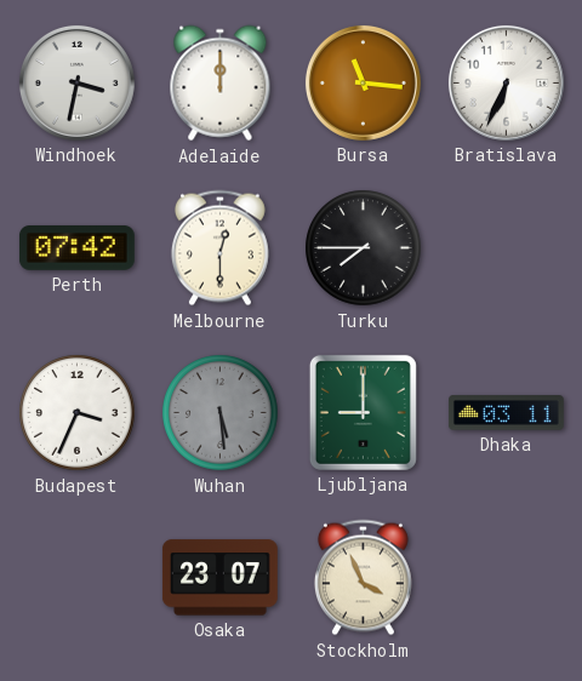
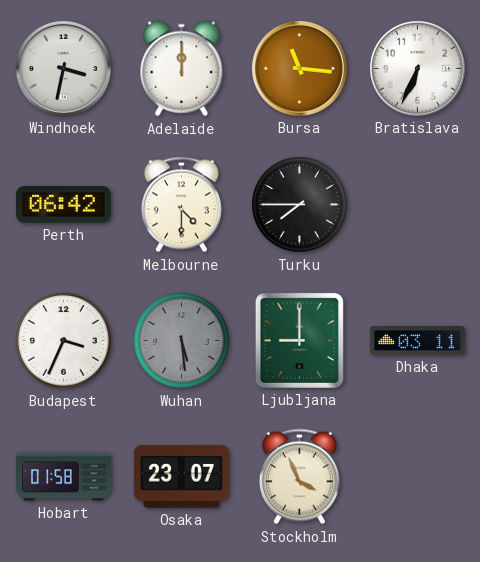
Perth: 07:42 -> 06:42 (63, 205)
Melbourne: 12:30 -> 4:30 (181, 205)
Hobart: none -> 01:58 (63, 477)
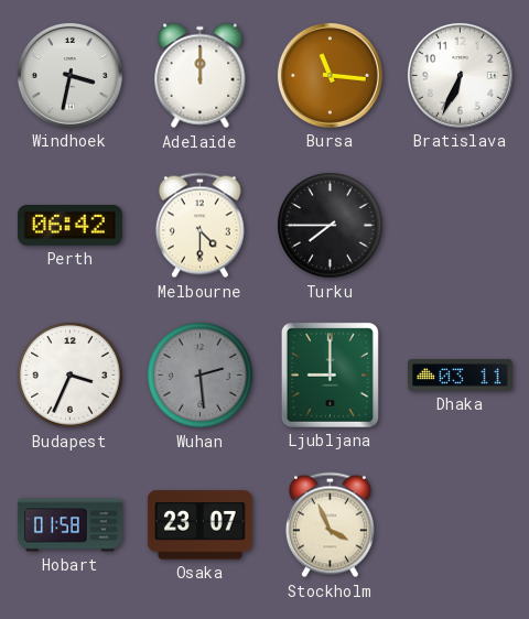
Wuhan: 5:29 -> 2:29 (201, 376)
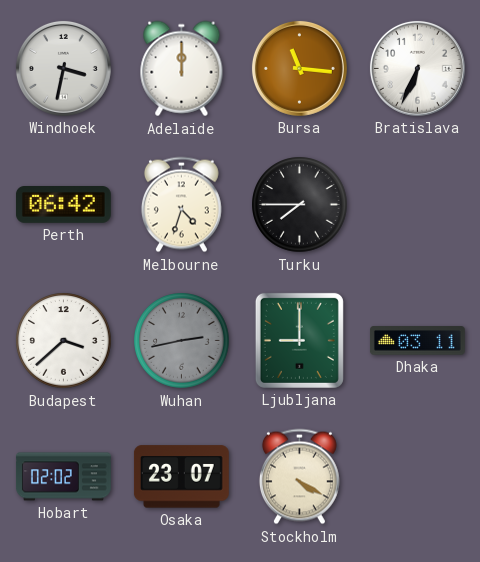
Melbourne: 4:30 -> 4:33 (181, 205)
Budapest: 3:34 -> 3:38 (64, 341)
Wuhan: 2:29 -> 2:43 (182, 341)
Hobart: 01:58 -> 02:02 (63, 477)
Stockholm: 3:56 -> 4:20 (299, 477)
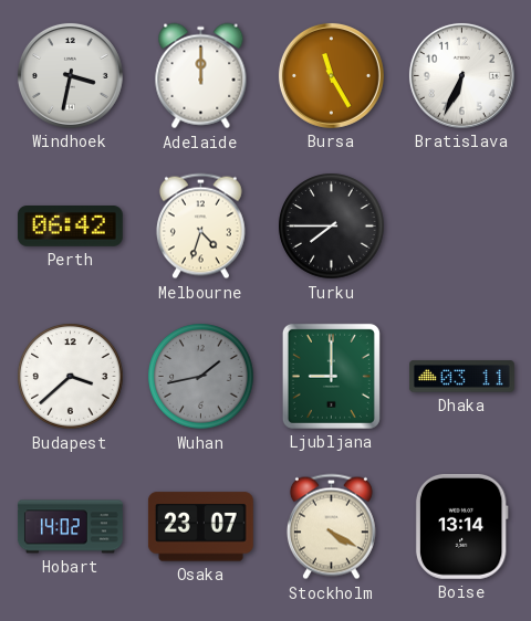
Bursa: 11:16 -> 11:25 (331, 75)
Wuhan: 2:43 -> 1:43 (201, 377)
Hobart: 02:02 -> 14:02 (70, 527)
Boise: none -> 13:14 (461, 526)
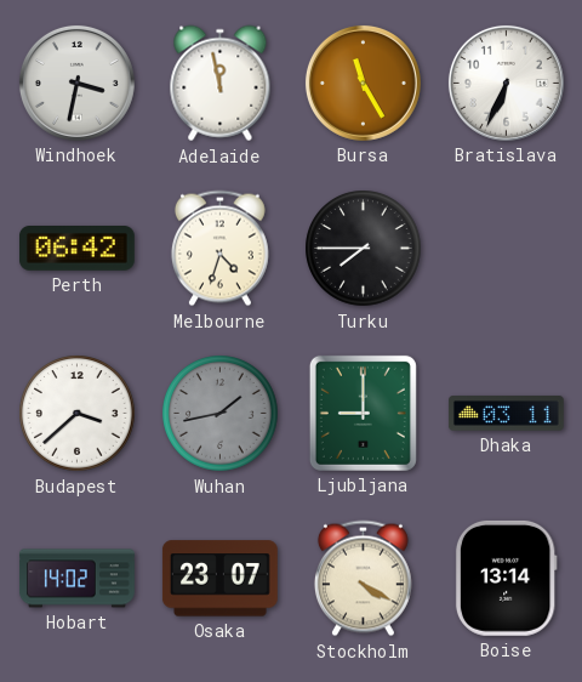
Adelaide: 12:00 -> 11:58 (221, 84)
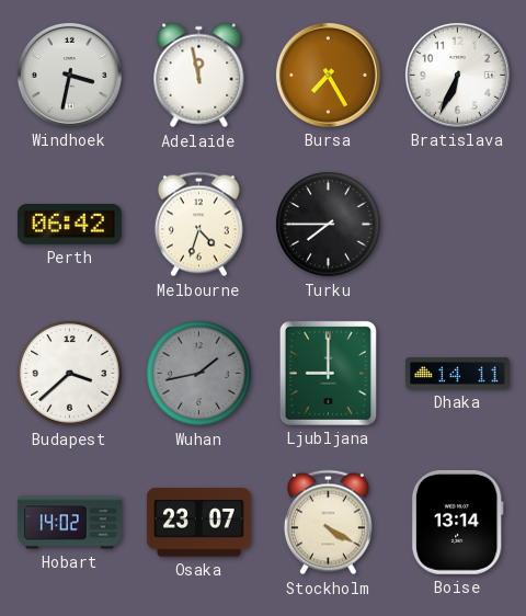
Bursa: 11:25 -> 7:25 (328, 75)
Dhaka: 03:11 -> 14:11 (457, 374)
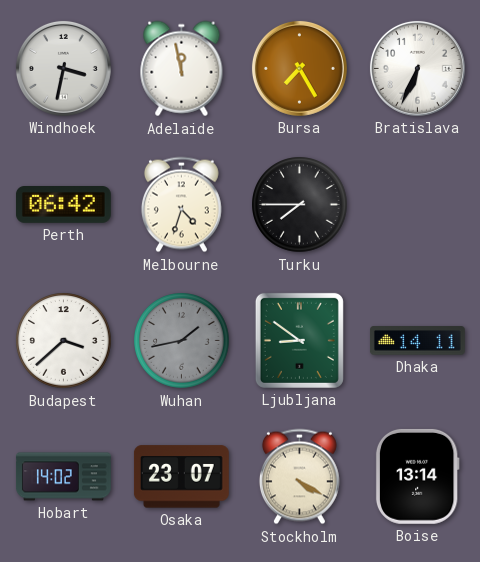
Ljubljana: 9:00 -> 8:51 (299, 340)
